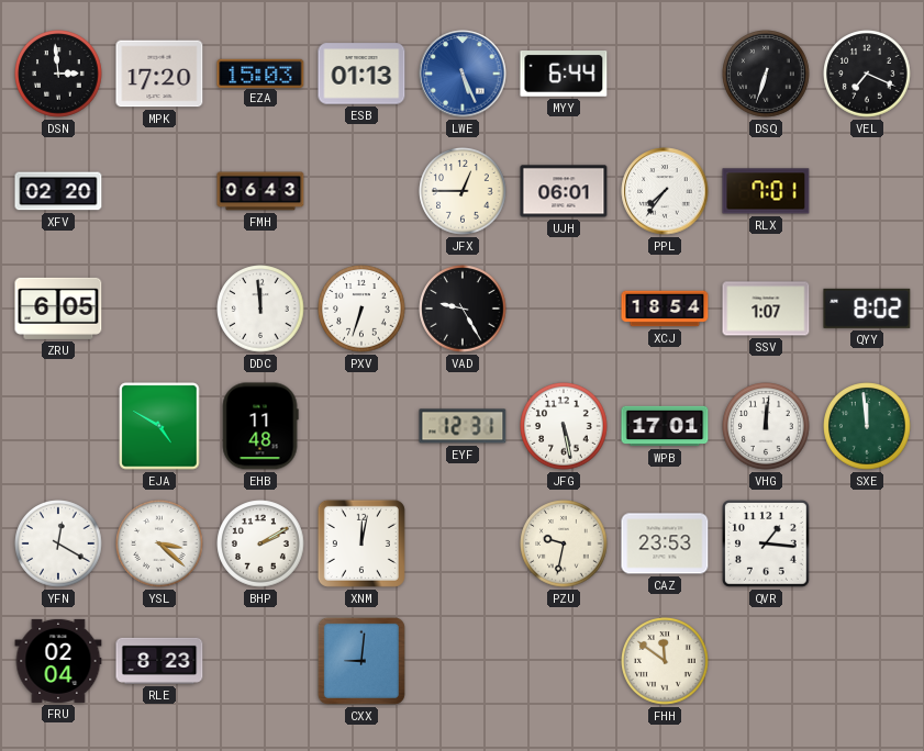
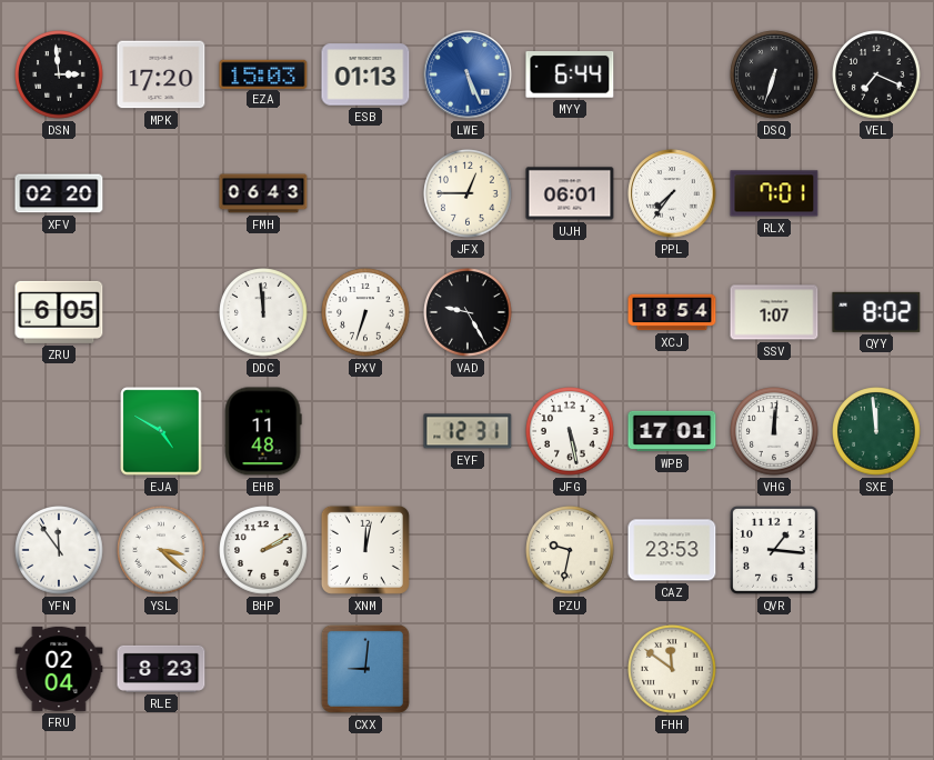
YFN: 12:20 -> 11:54 (59, 550)
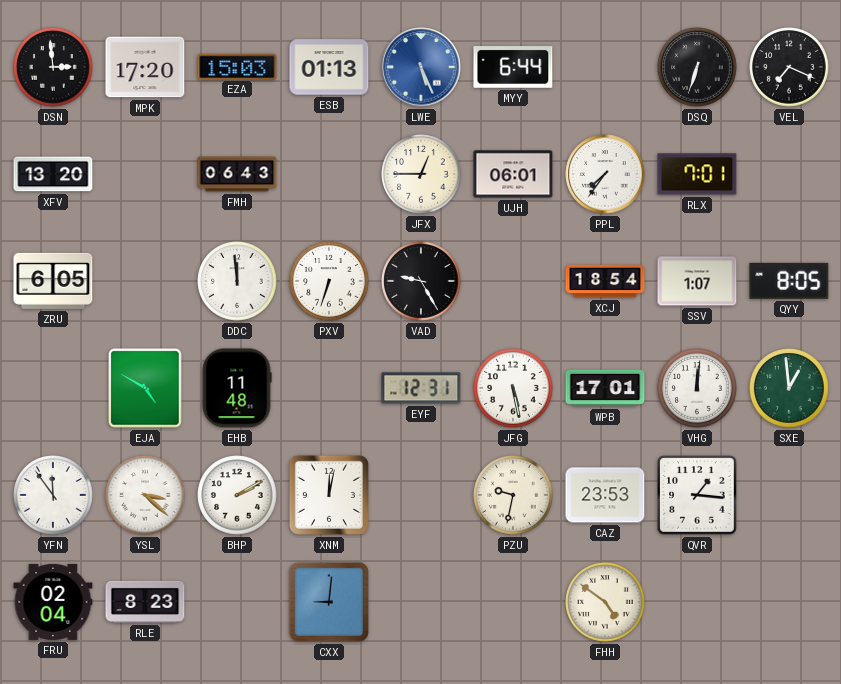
XFV: 02:20 -> 13:20 (53, 174)
QYY: 8:02 -> 8:05 (789, 281)
SXE: 11:59 -> 12:59 (789, 388)
FHH: 11:51 -> 4:51 (605, 602)
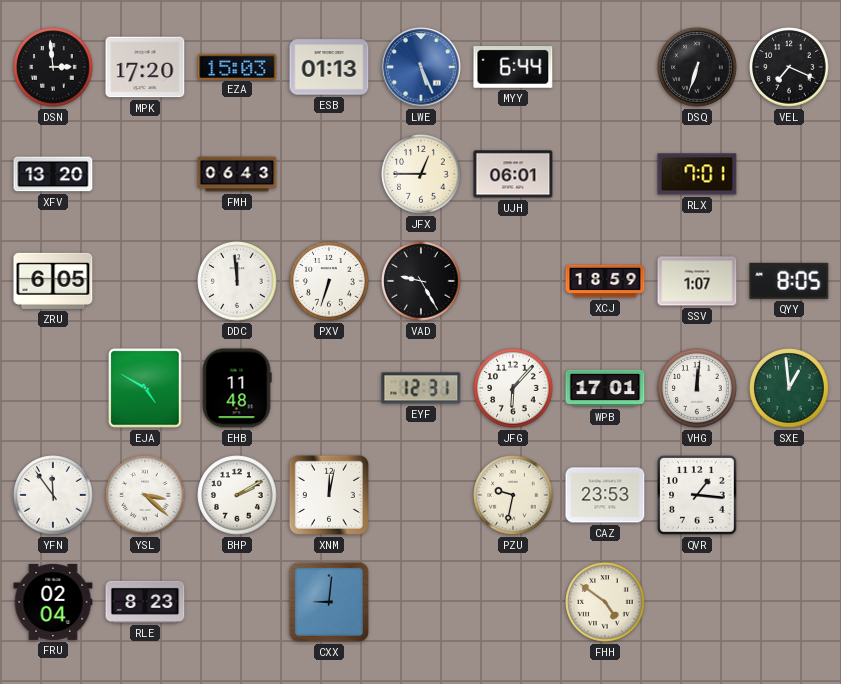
PPL: 7:36 -> none (605, 174)
XCJ: 18:54 -> 18:59 (605, 281)
JFG: 5:28 -> 6:07 (513, 388)
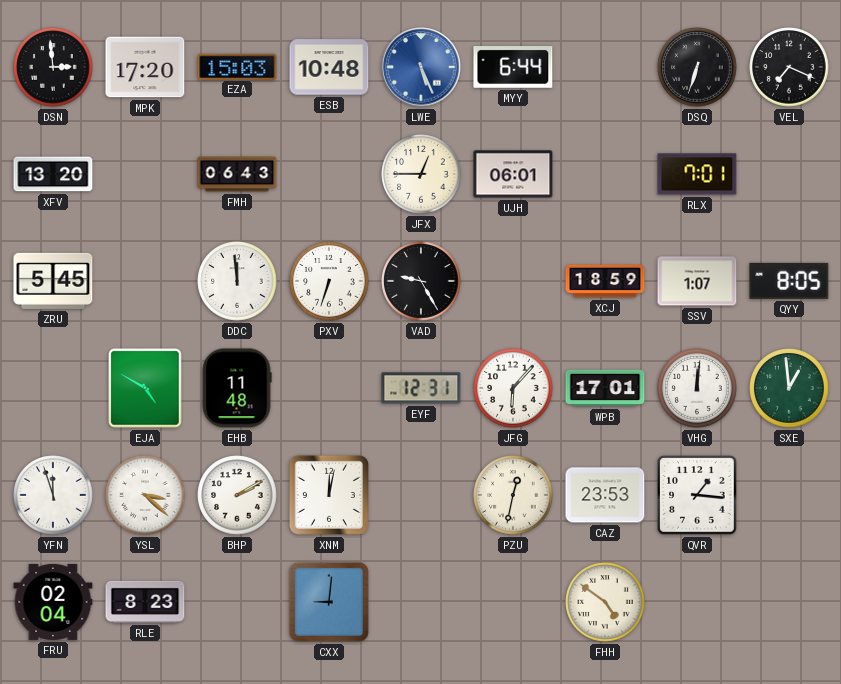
ESB: 01:13 -> 10:48 (329, 67)
ZRU: 6:05 -> 5:45 (53, 281)
YFN: 11:54 -> 11:57 (53, 495)
PZU: 9:32 -> 12:32 (513, 495)
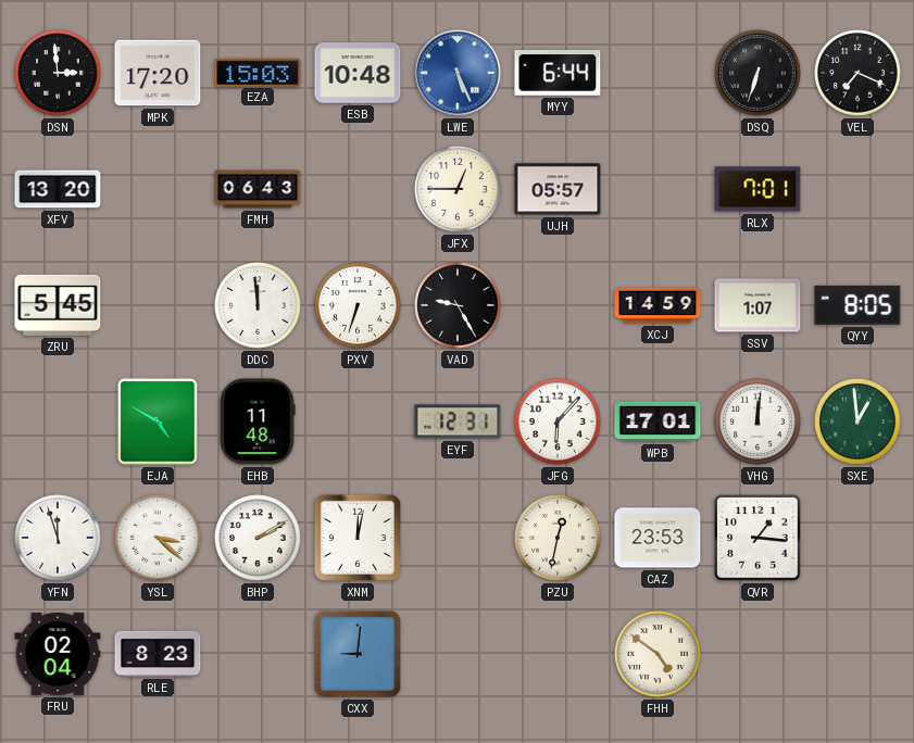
UJH: 06:01 -> 05:57 (558, 189)
XCJ: 18:59 -> 14:59 (658, 305)
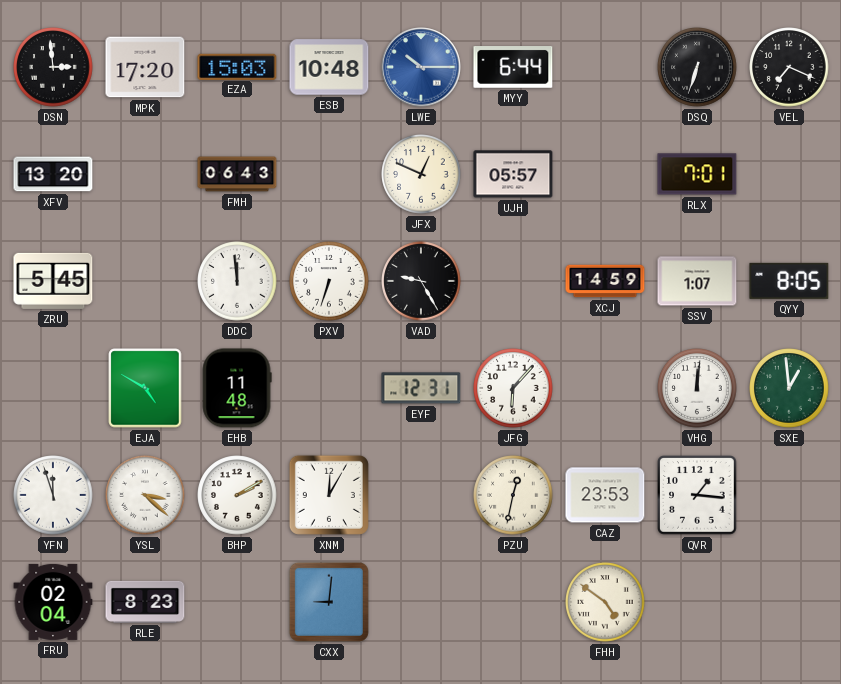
LWE: 5:26 -> 10:15 (421, 67)
JFX: 12:45 -> 12:49 (421, 174)
WPB: 17:01 -> none (658, 421)
XNM: 12:02 -> 12:05 (329, 495)
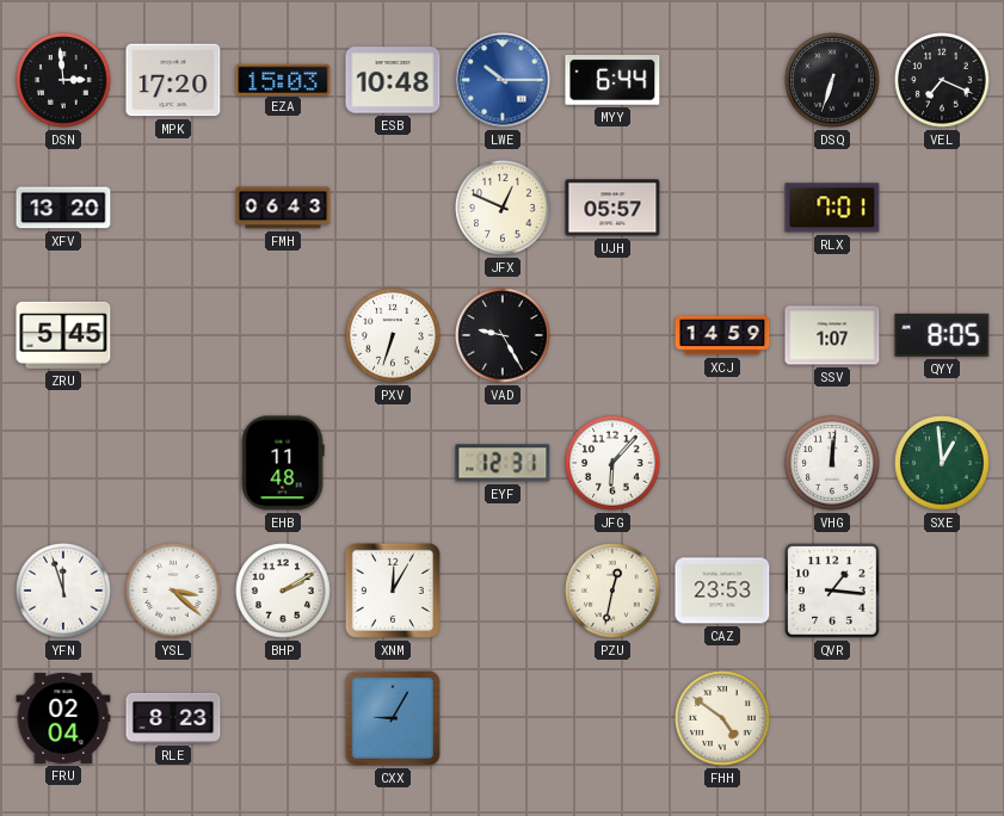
DDC: 11:59 -> none (237, 281)
EJA: 4:50 -> none (145, 388)
CXX: 9:01 -> 9:05 (393, 718)
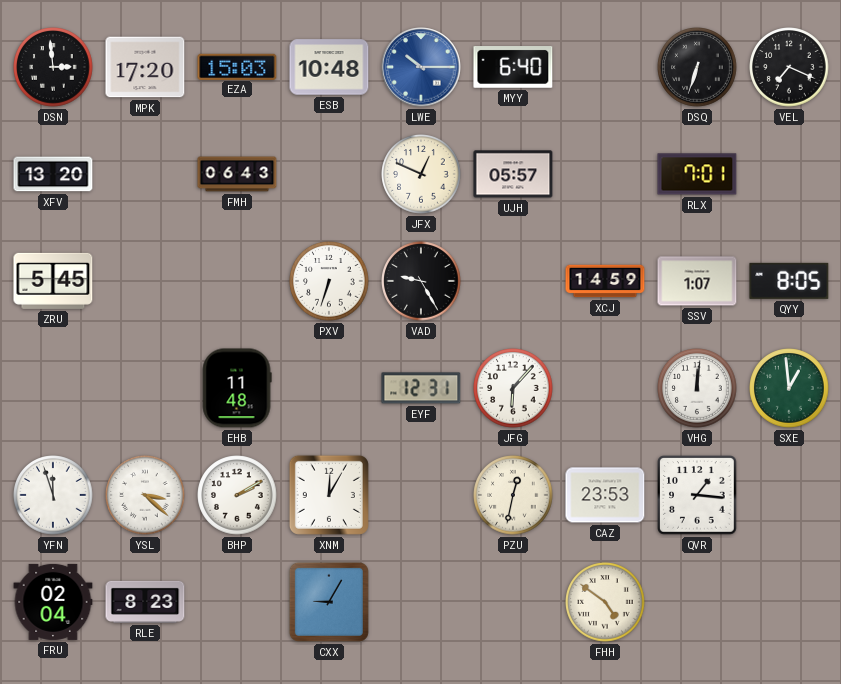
MYY: 6:44 -> 6:40 (513, 68)
